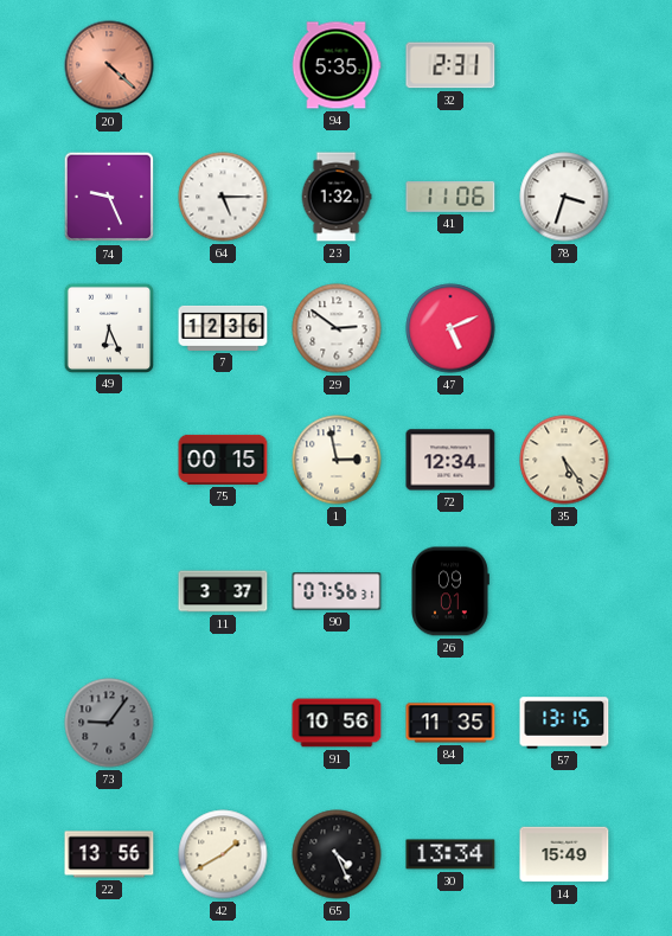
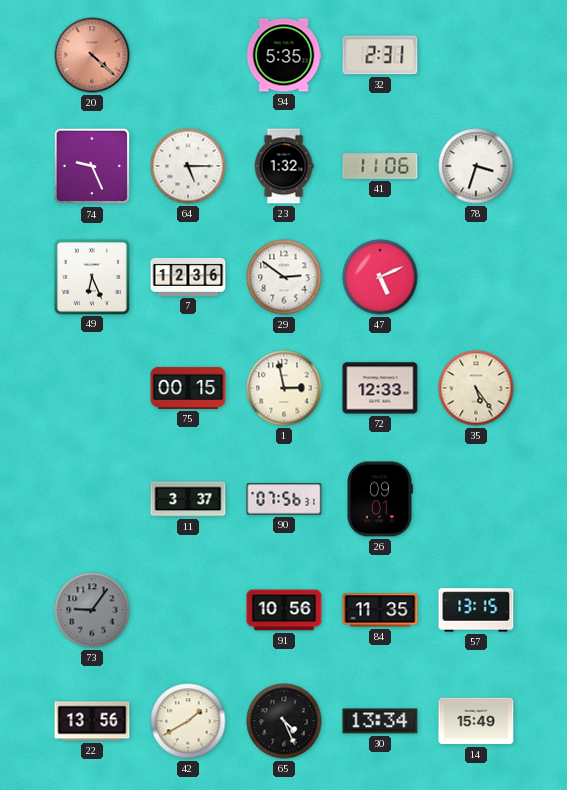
72: 12:34 -> 12:33 (380, 388)
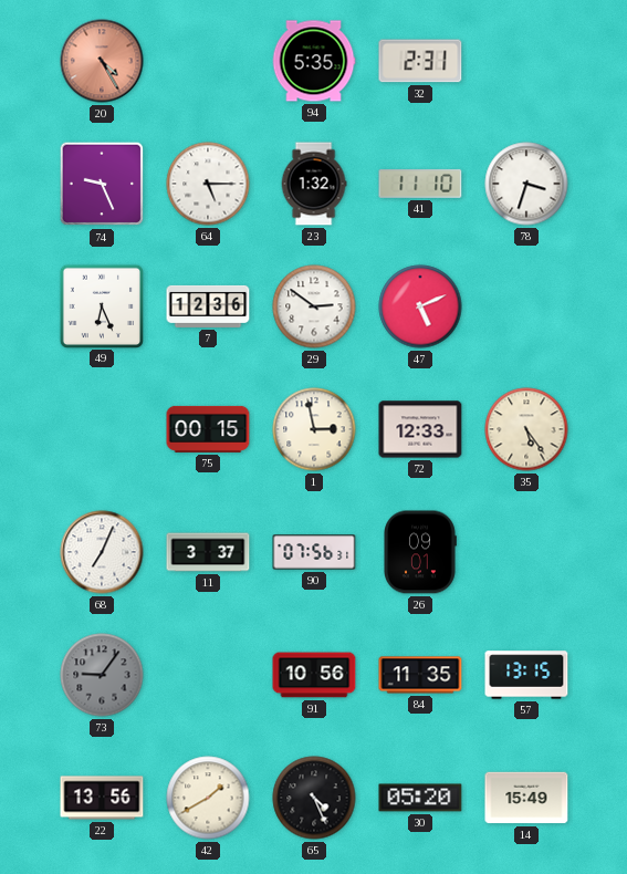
20: 4:22 -> 4:25 (102, 61)
41: 11:06 -> 11:10 (420, 184)
68: none -> 7:04 (102, 552)
30: 13:34 -> 05:20 (420, 798)
